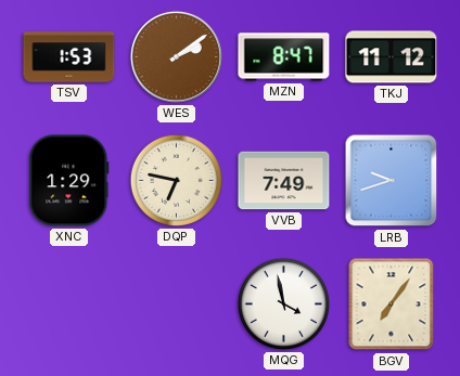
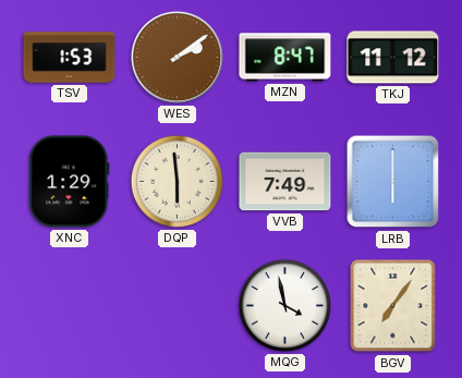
DQP: 6:47 -> 5:59 (177, 181)
LRB: 9:42 -> 6:00 (393, 182)
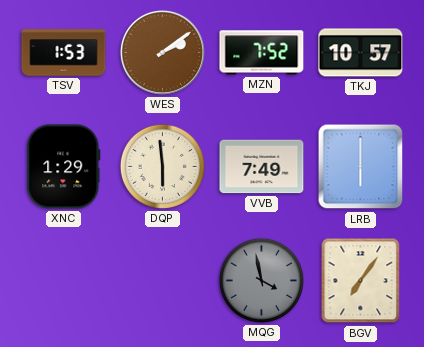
MZN: 8:47 -> 7:52 (262, 53)
TKJ: 11:12 -> 10:57 (361, 53)
MQG dial: white -> grey (261, 280)
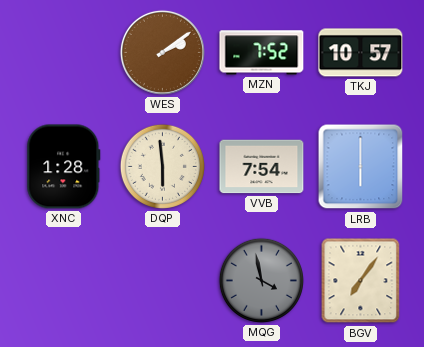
TSV: 1:53 -> none (64, 53)
XNC: 1:29 -> 1:28 (64, 167)
VVB: 7:49 -> 7:54 (262, 167)
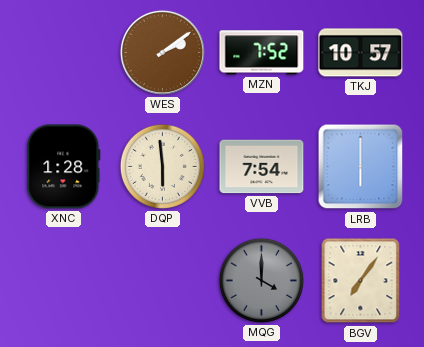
MQG: 3:58 -> 4:00 (261, 280)
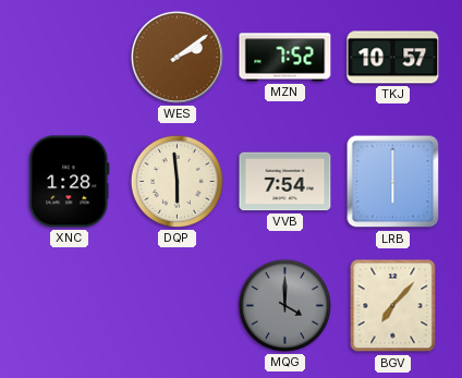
BGV: 7:06 -> 7:07 (393, 306)
